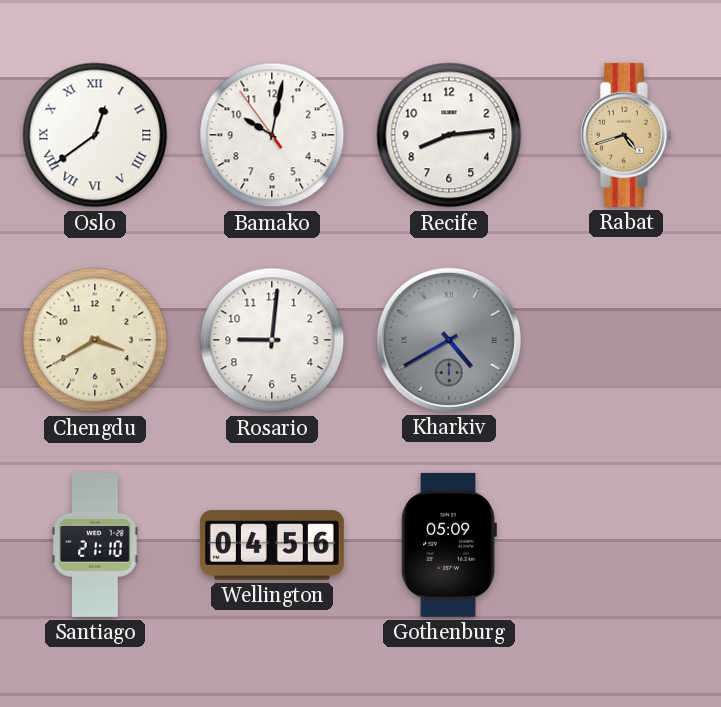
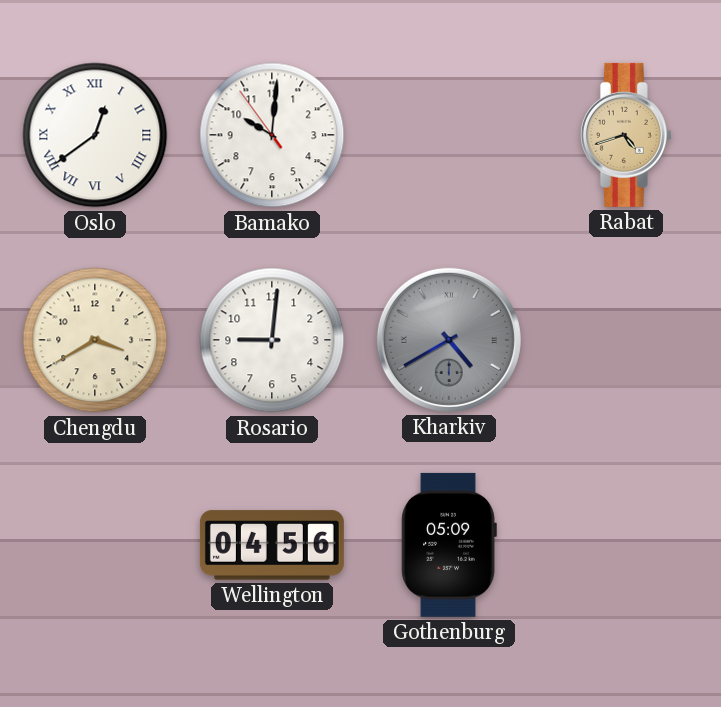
Bamako: 10:01 -> 10:00 (272, 135)
Recife: 8:14 -> none (449, 135)
Santiago: 21:10 -> none (95, 545)
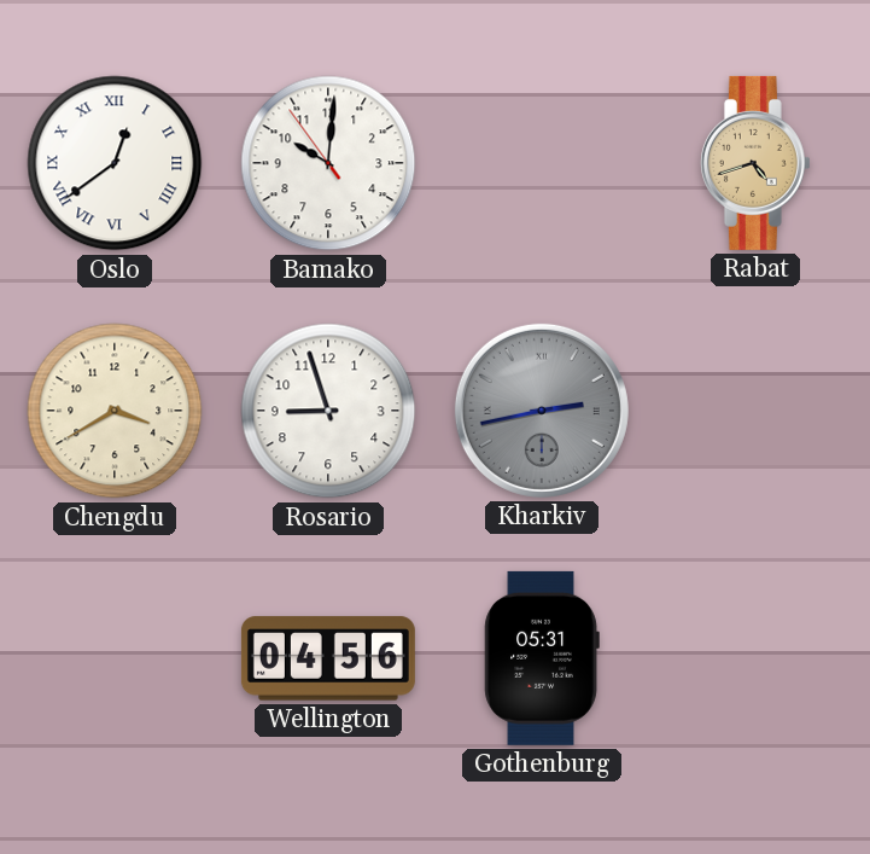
Rosario: 9:01 -> 8:57 (328, 411)
Kharkiv: 4:40 -> 2:43 (542, 411)
Gothenburg: 05:09 -> 05:31 (542, 658)
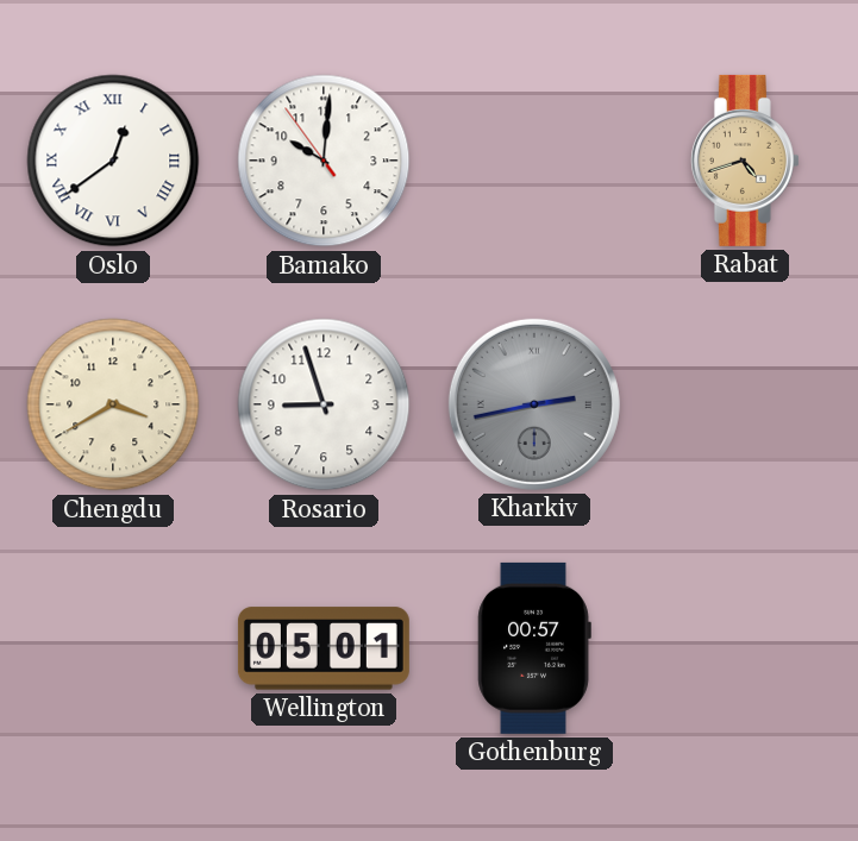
Wellington: 04:56 -> 05:01 (324, 648)
Gothenburg: 05:31 -> 00:57 (534, 648)
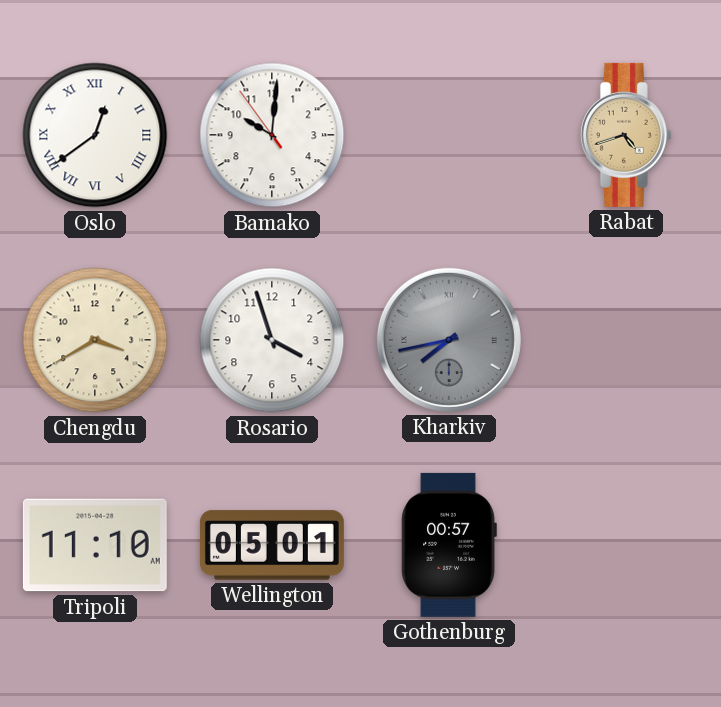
Rosario: 8:57 -> 3:57 (272, 340)
Kharkiv: 2:43 -> 7:43 (449, 340)
Tripoli: none -> 11:10 (95, 545)
